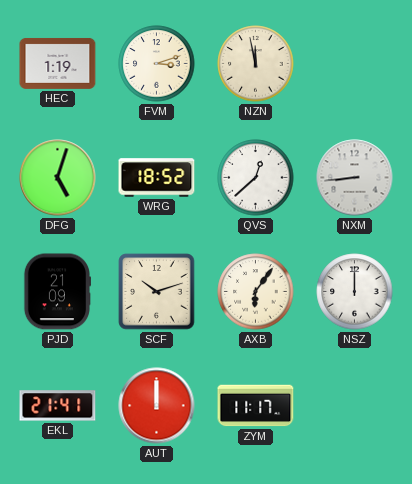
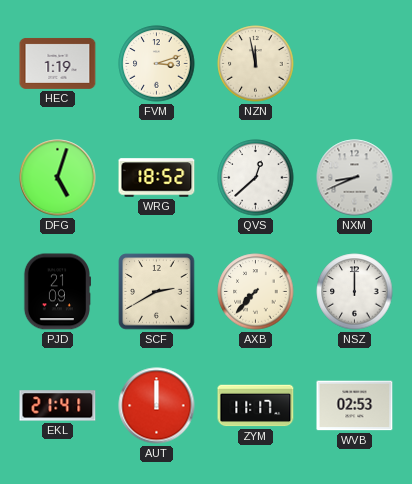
NXM: 8:44 -> 8:41 (355, 178)
SCF: 10:12 -> 2:40 (157, 292)
AXB: 6:06 -> 7:37 (256, 292)
WVB: none -> 02:53 (355, 406)
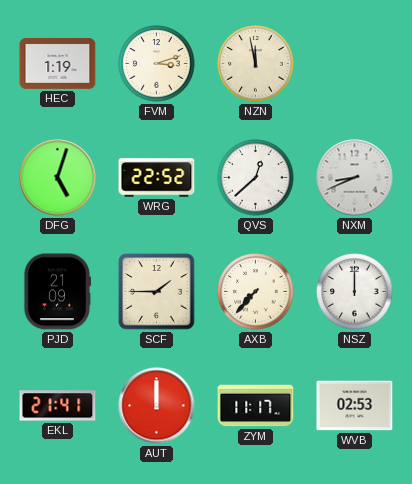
WRG: 18:52 -> 22:52 (157, 178)
SCF: 2:40 -> 1:45 (157, 292)
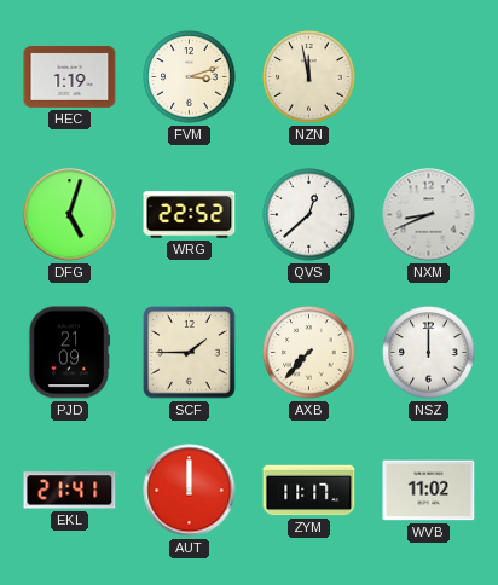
WVB: 02:53 -> 11:02 (429, 491)
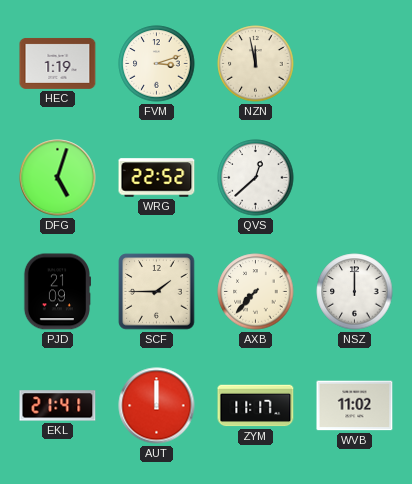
NXM: 8:41 -> none (429, 215)
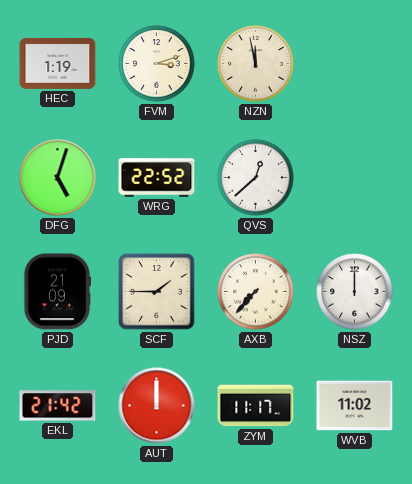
EKL: 21:41 -> 21:42 (58, 406)
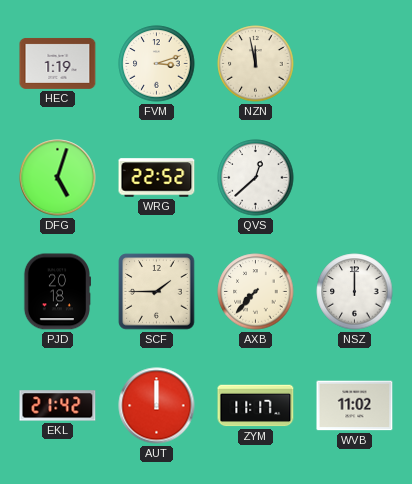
PJD: 21:09 -> 20:18 (56, 292)
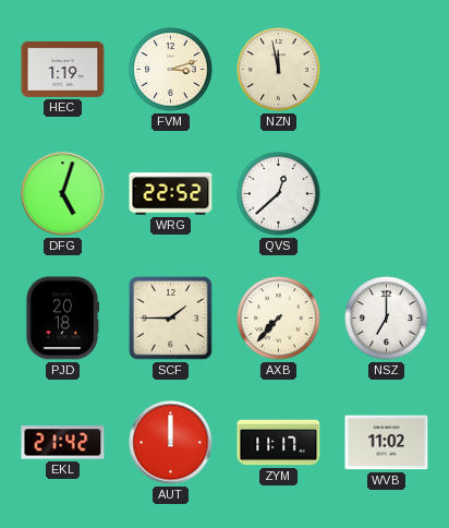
NSZ: 12:00 -> 7:00 (387, 319)
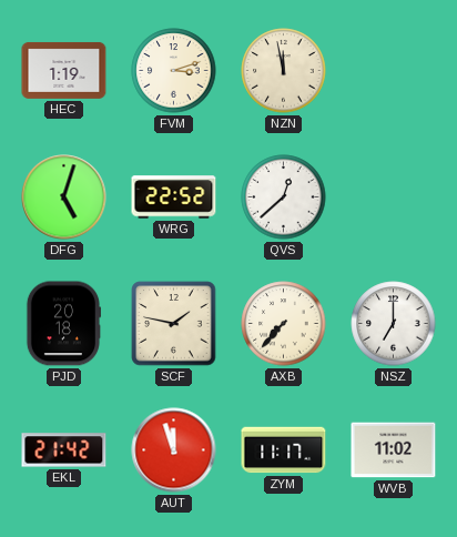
SCF: 1:45 -> 1:47 (174, 324)
AUT: 12:00 -> 11:57 (174, 450)
